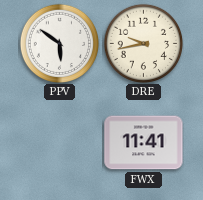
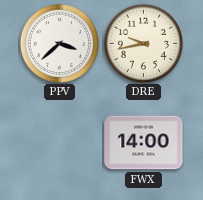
PPV: 5:51 -> 3:38 (59, 43)
FWX: 11:41 -> 14:00 (144, 143)
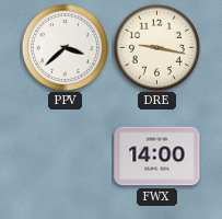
DRE: 9:43 -> 9:17 (156, 47)
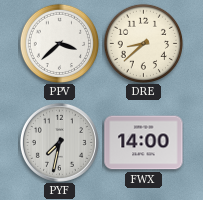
DRE: 9:17 -> 8:38 (143, 43)
PYF: none -> 7:32 (59, 142)
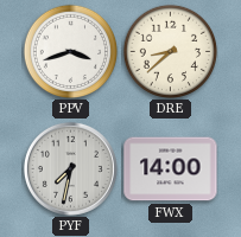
PPV: 3:38 -> 3:42 (70, 51)
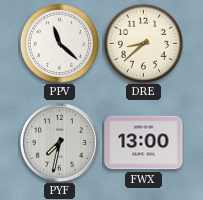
PPV: 3:42 -> 11:22 (59, 43)
FWX: 14:00 -> 13:00 (144, 143)
